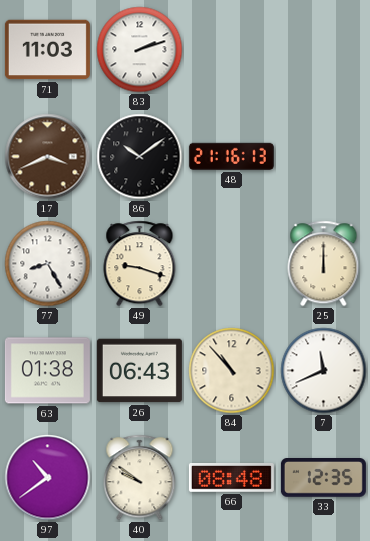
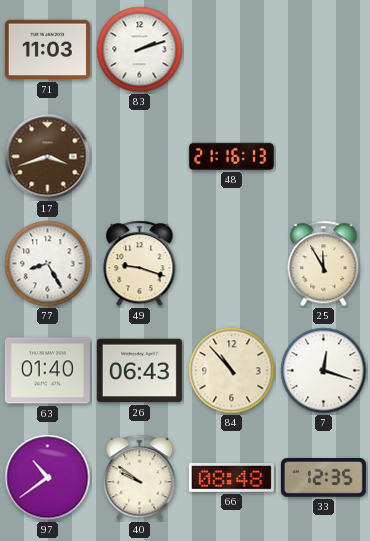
17: 3:41 -> 3:42 (48, 157)
86: 10:09 -> none (140, 157)
25: 12:00 -> 11:55 (324, 264)
63: 01:38 -> 01:40 (47, 371)
7: 11:41 -> 12:18 (324, 371)
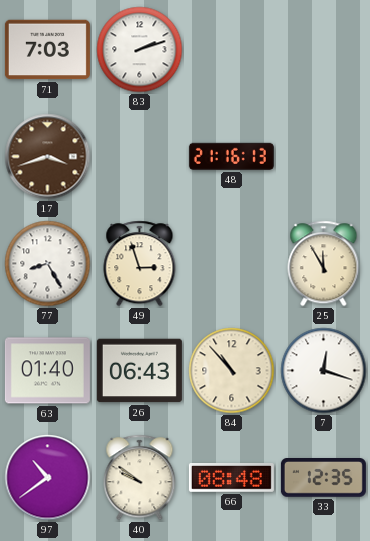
71: 11:03 -> 7:03 (47, 50)
49: 9:18 -> 2:57 (140, 264)
